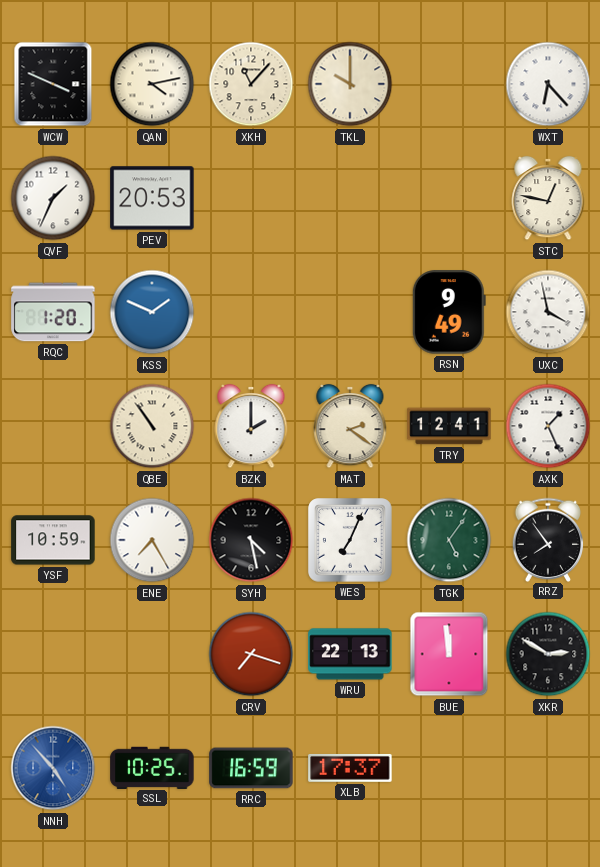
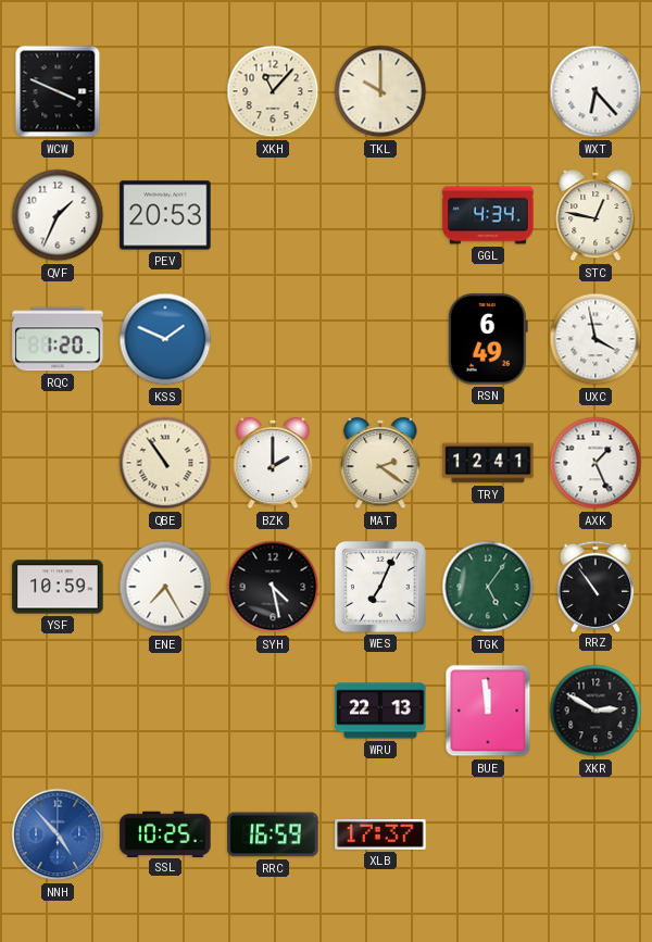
QAN: 4:13 -> none (152, 84)
GGL: none -> 4:34 (488, 215)
RSN: 9:49 -> 6:49 (488, 339)
RRZ: 7:54 -> 10:54 (595, 586)
CRV: 7:18 -> none (251, 654)
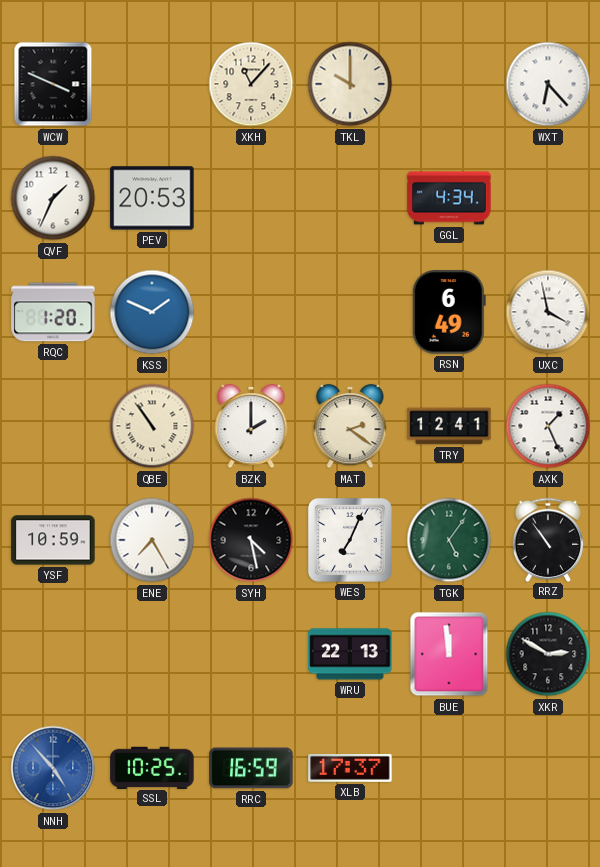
STC: 12:47 -> none (595, 215)
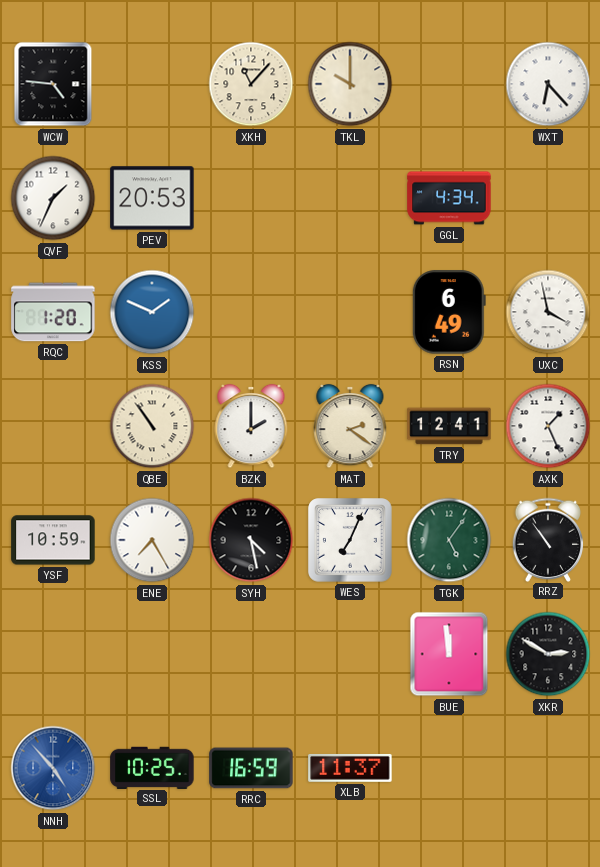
WCW: 3:49 -> 4:46 (53, 84)
WRU: 22:13 -> none (350, 654)
XLB: 17:37 -> 11:37 (350, 768)
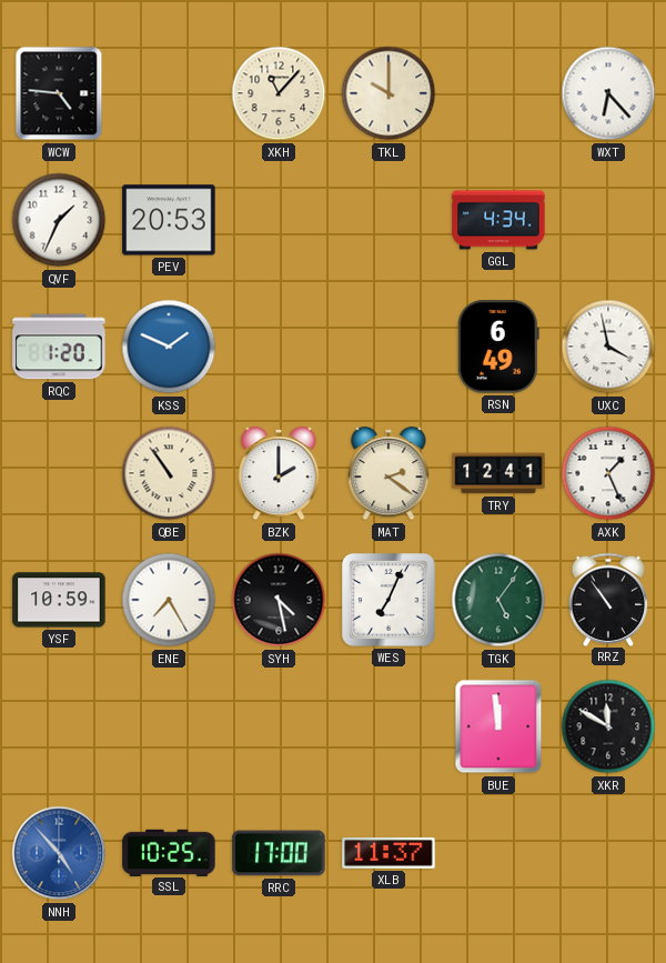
XKR: 2:50 -> 11:50 (608, 726)
RRC: 16:59 -> 17:00 (279, 853)
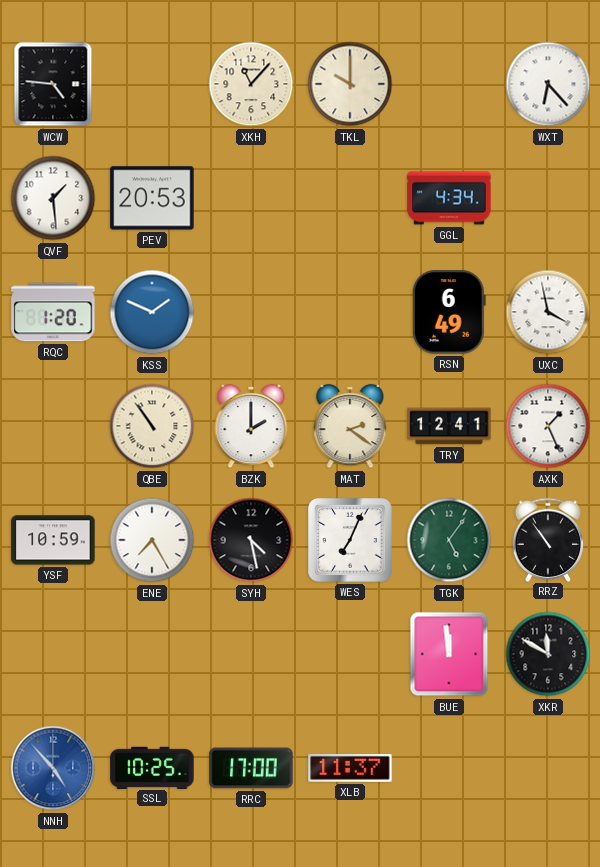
QVF: 1:34 -> 1:29 (53, 198)
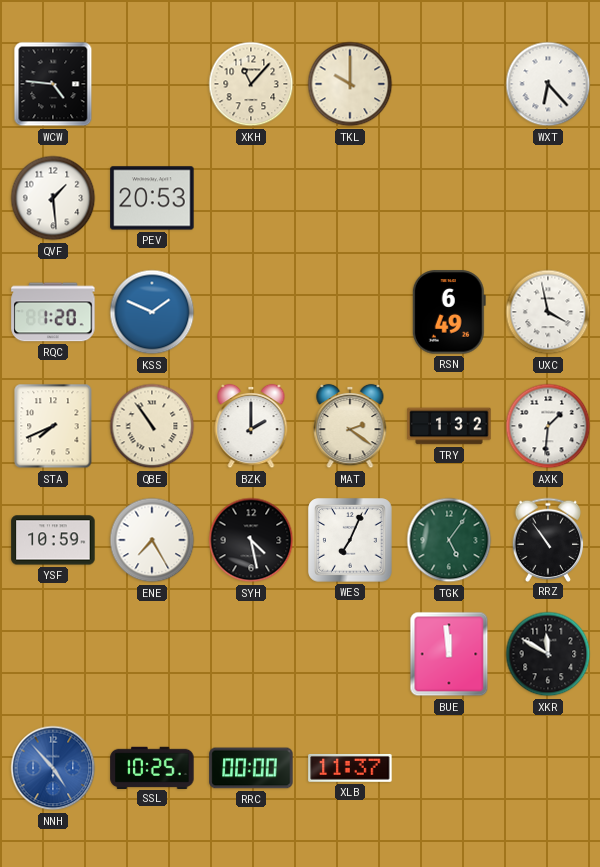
GGL: 4:34 -> none (449, 198)
STA: none -> 7:41 (53, 426)
TRY: 12:41 -> 1:32 (449, 426)
AXK: 1:26 -> 1:31 (548, 426)
RRC: 17:00 -> 00:00 (251, 768)
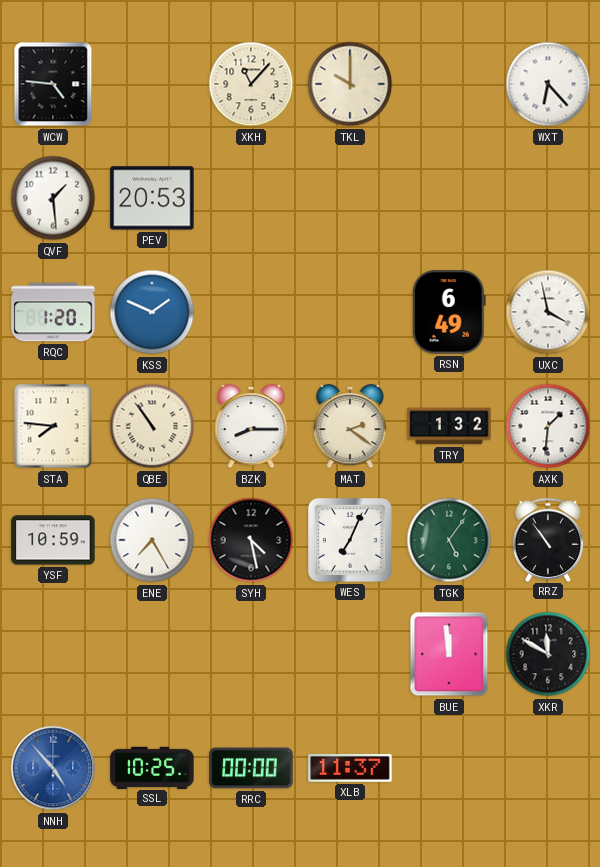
STA: 7:41 -> 7:46 (53, 426)
BZK: 2:00 -> 8:15 (251, 426)
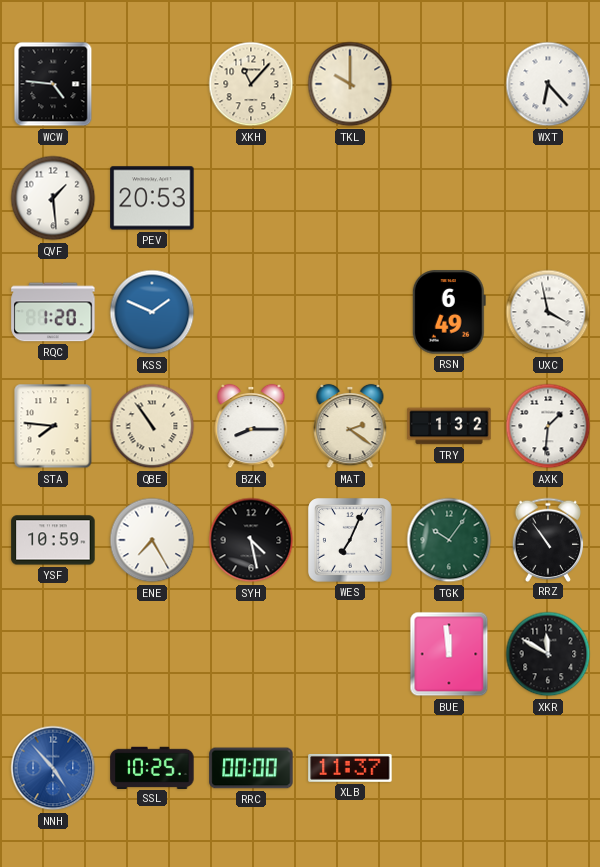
TGK: 5:06 -> 10:06 (449, 540)
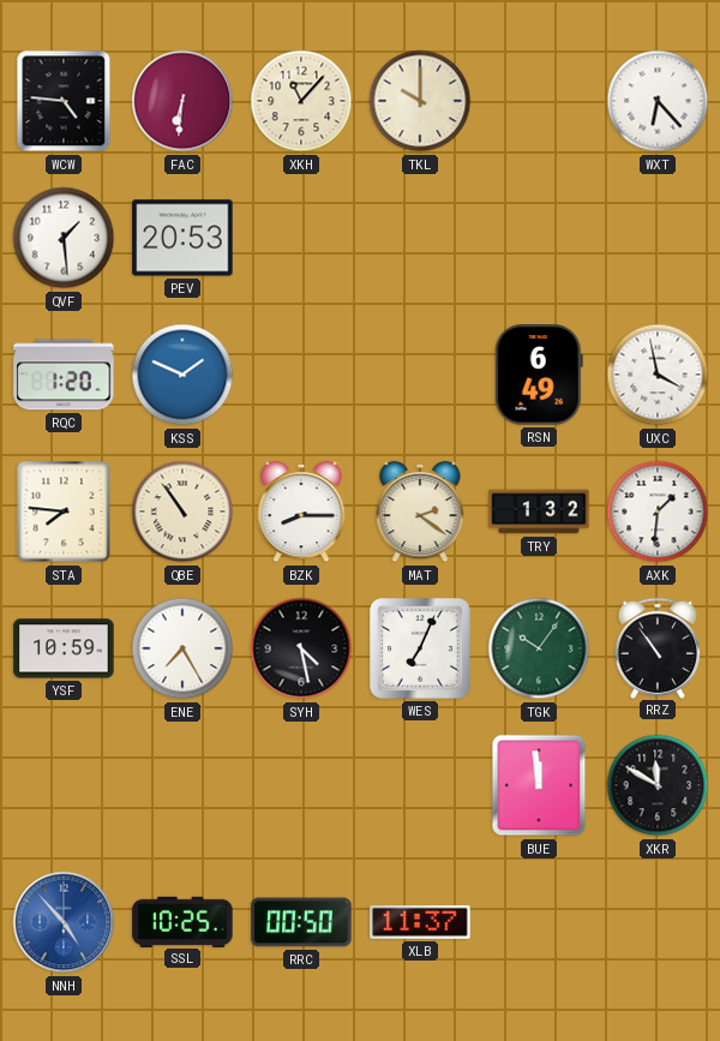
FAC: none -> 6:31 (182, 101)
RRC: 00:00 -> 00:50 (301, 922)
